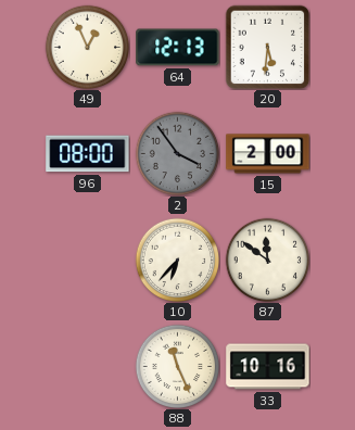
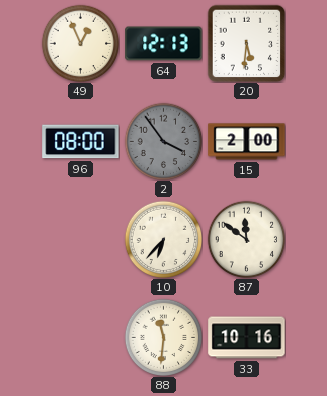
88: 11:26 -> 11:31 (163, 337)
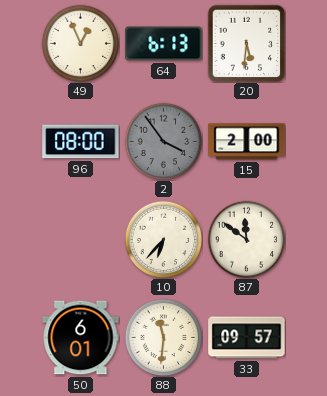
64: 12:13 -> 6:13 (164, 44)
50: none -> 6:01 (81, 338)
33: 10:16 -> 09:57 (247, 338)
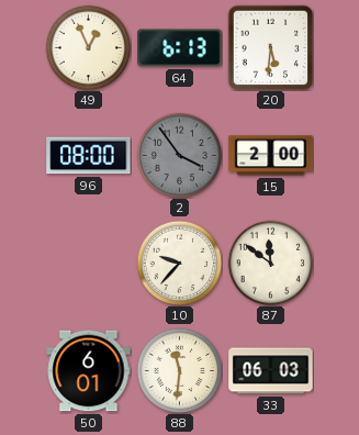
10: 6:37 -> 9:37 (179, 263)
33: 09:57 -> 06:03 (271, 371)
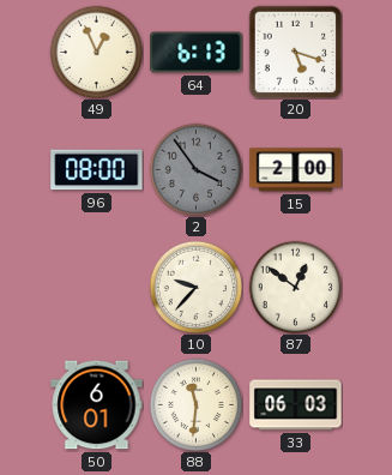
20: 5:31 -> 5:18 (295, 52)
87: 11:51 -> 12:51 (295, 287)
